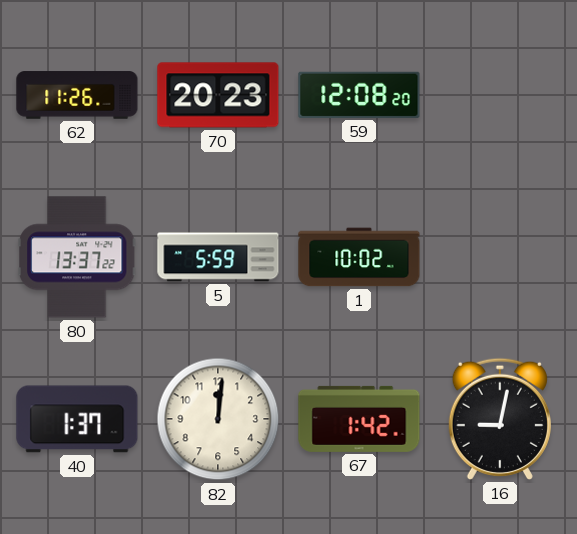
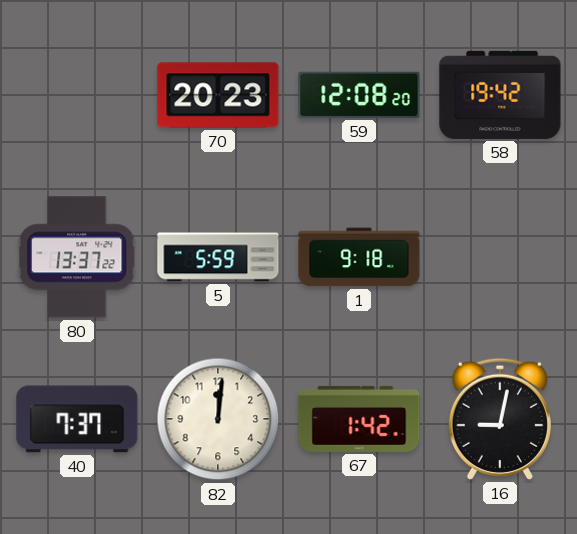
62: 11:26 -> none (77, 95)
58: none -> 19:42 (500, 95)
1: 10:02 -> 9:18 (359, 257)
40: 1:37 -> 7:37 (77, 419)
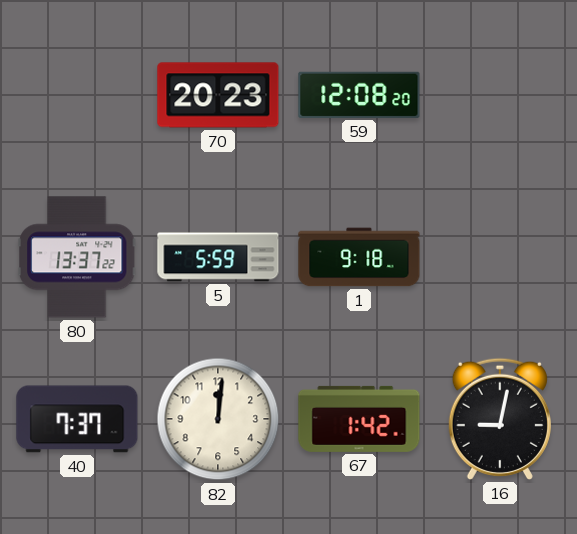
58: 19:42 -> none (500, 95)
